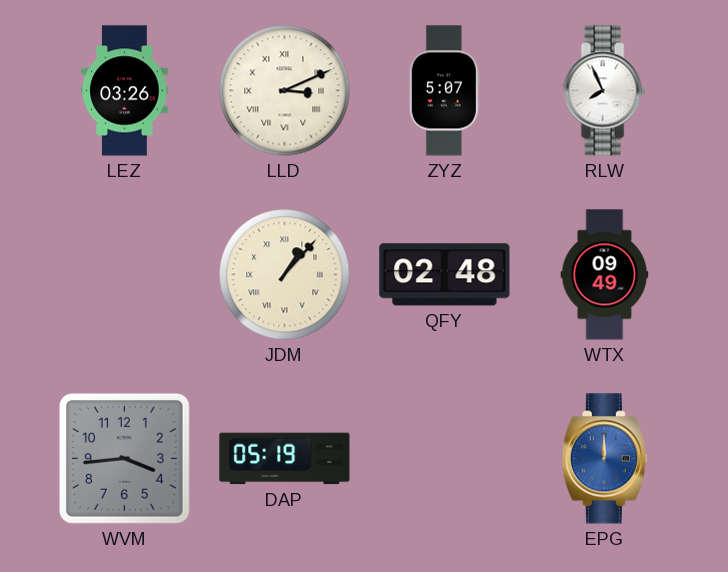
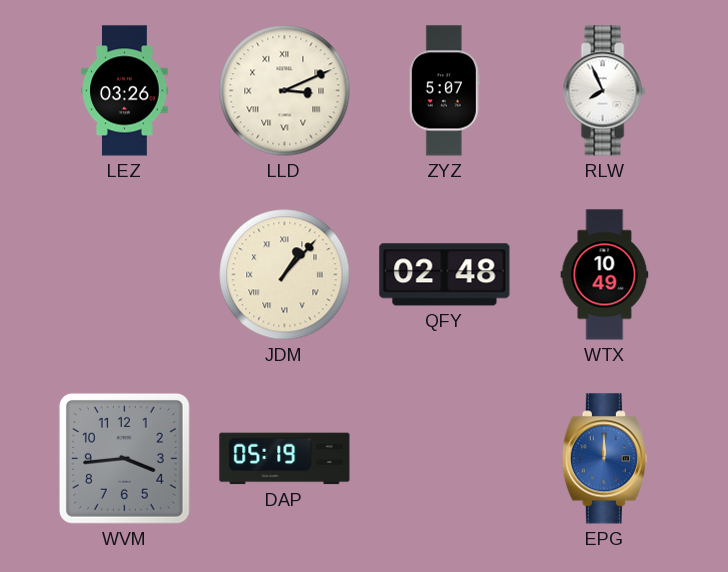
WTX: 09:49 -> 10:49 (605, 275)
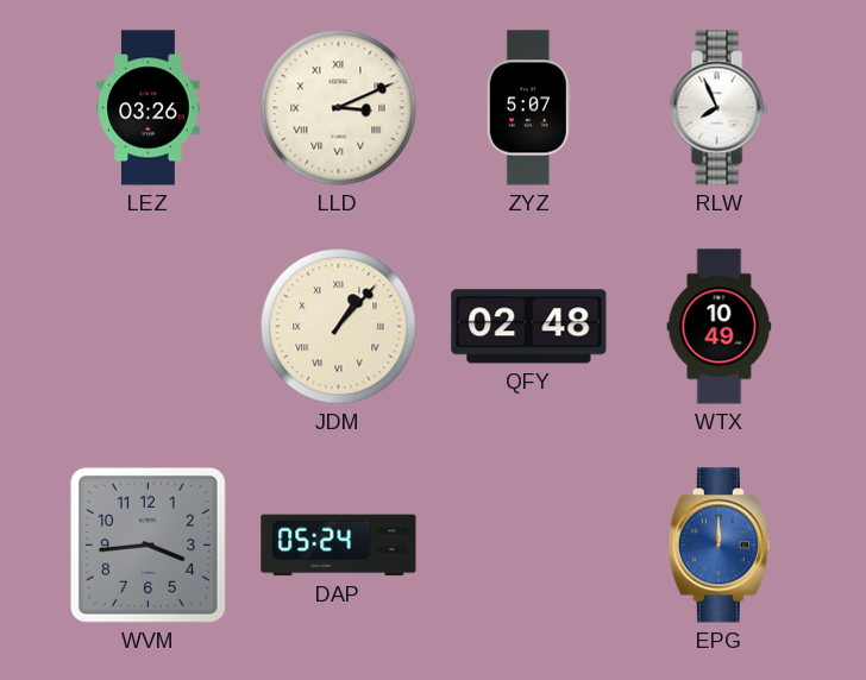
DAP: 05:19 -> 05:24 (339, 546)
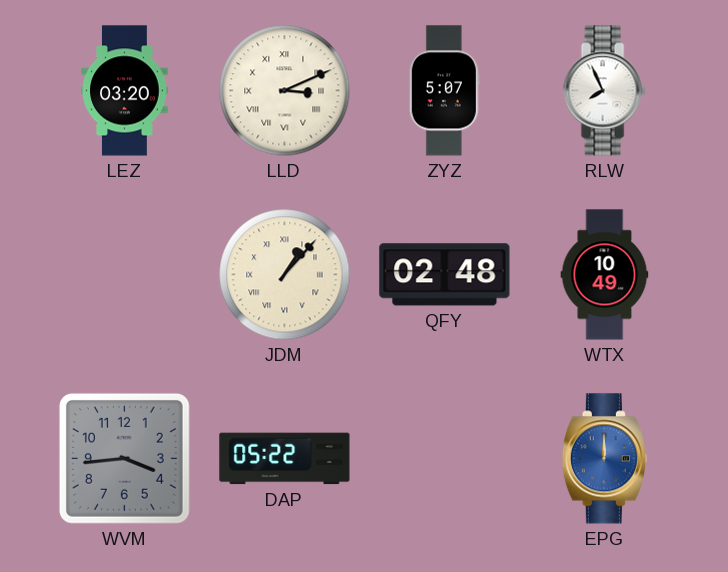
LEZ: 03:26 -> 03:20 (125, 91)
DAP: 05:24 -> 05:22 (285, 459)
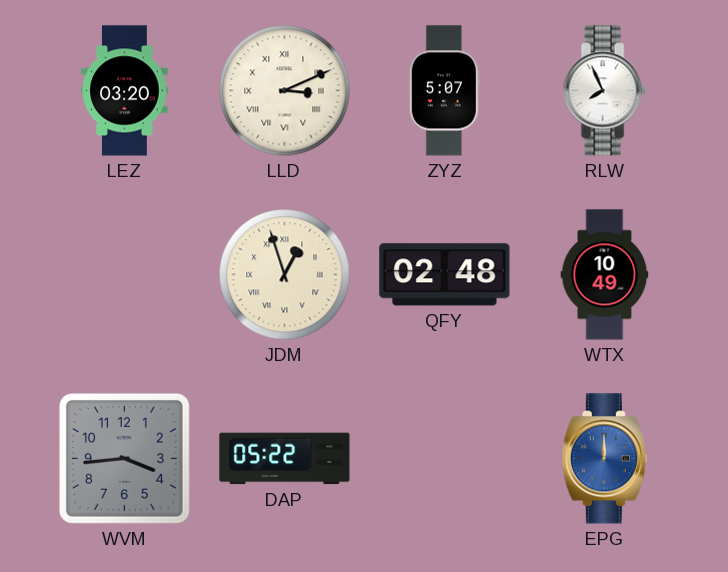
JDM: 1:07 -> 12:57 (285, 275)
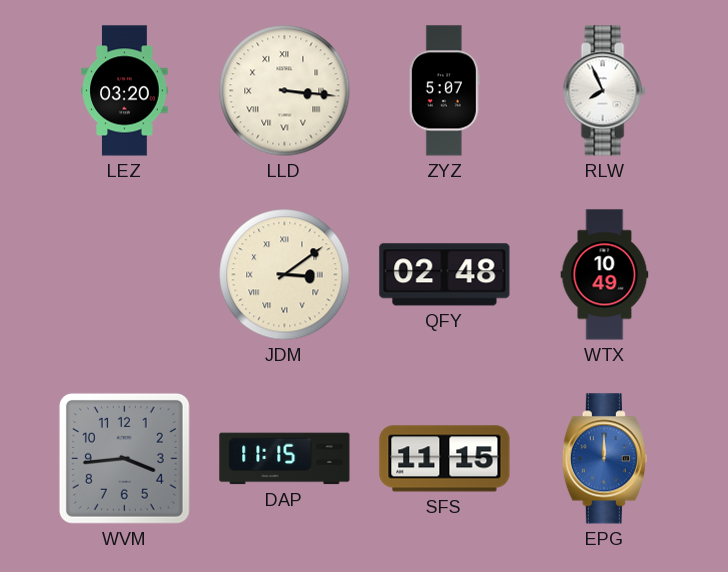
LLD: 3:11 -> 3:16 (285, 91)
JDM: 12:57 -> 3:09 (285, 275)
DAP: 05:22 -> 11:15 (285, 459)
SFS: none -> 11:15 (445, 459)
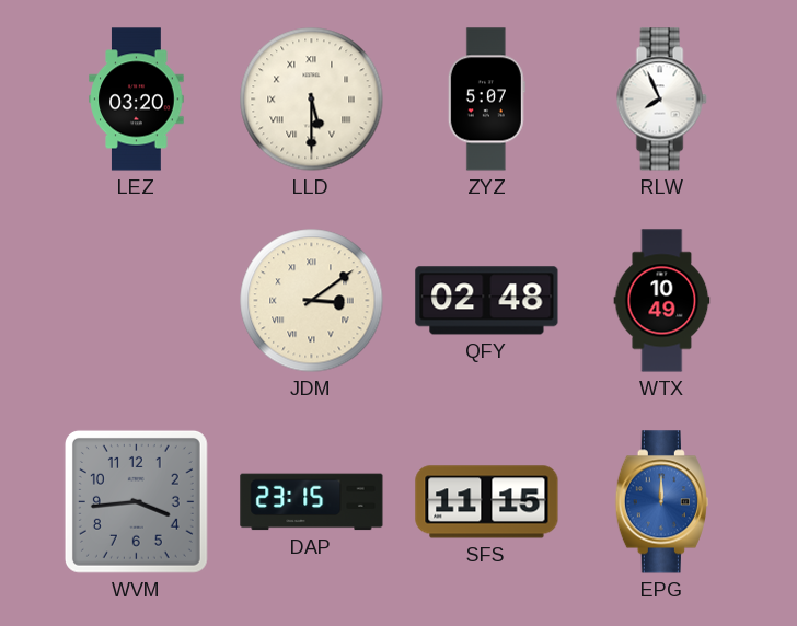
LLD: 3:16 -> 5:30 (312, 100)
DAP: 11:15 -> 23:15 (312, 502)
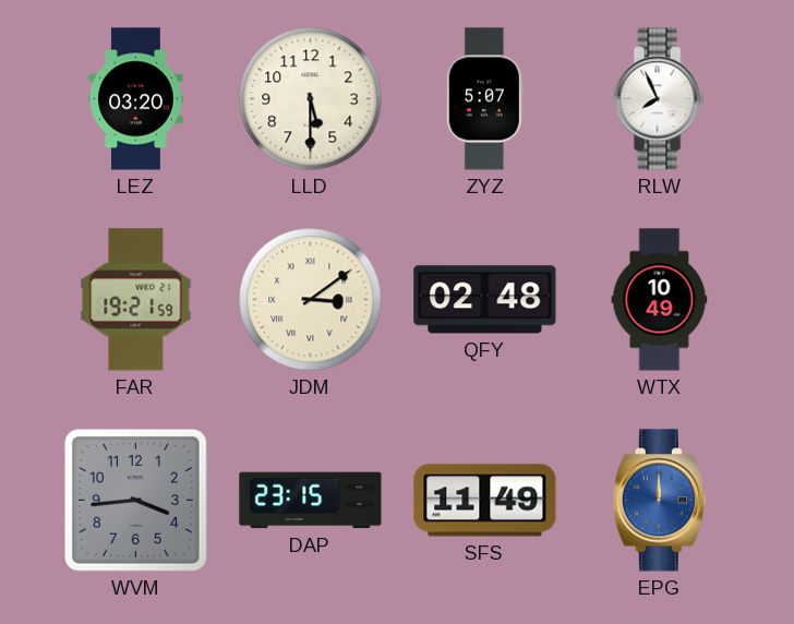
LLD numerals: Roman -> Arabic (311, 99)
FAR: none -> 19:21 (136, 300)
SFS: 11:15 -> 11:49 (485, 501)
